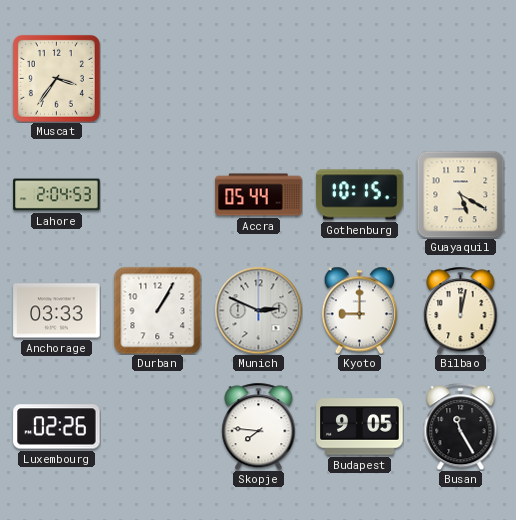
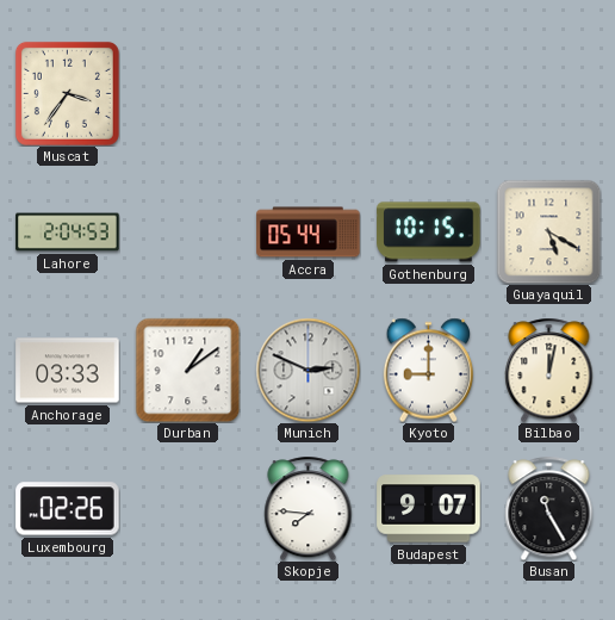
Durban: 1:05 -> 1:09 (187, 370)
Budapest: 9:05 -> 9:07 (429, 509)
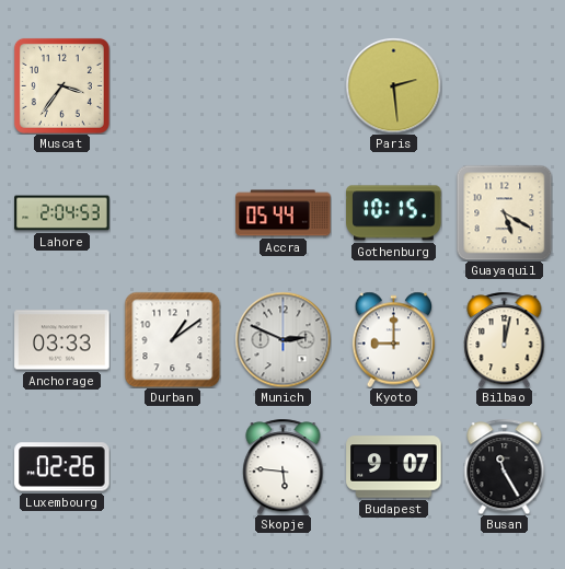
Paris: none -> 2:29 (393, 85)
Skopje: 7:46 -> 5:46 (284, 466)
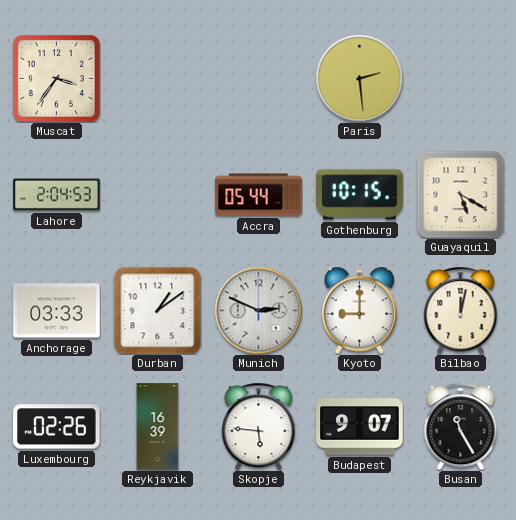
Reykjavik: none -> 16:39 (158, 427)
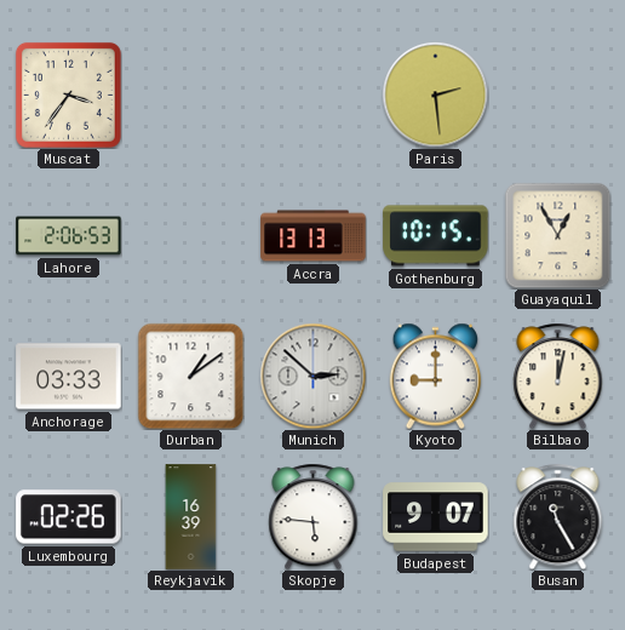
Lahore: 2:04 -> 2:06 (69, 236)
Accra: 05:44 -> 13:13 (314, 236)
Guayaquil: 5:20 -> 12:55 (557, 235)
Munich: 2:49 -> 2:52 (312, 376)
